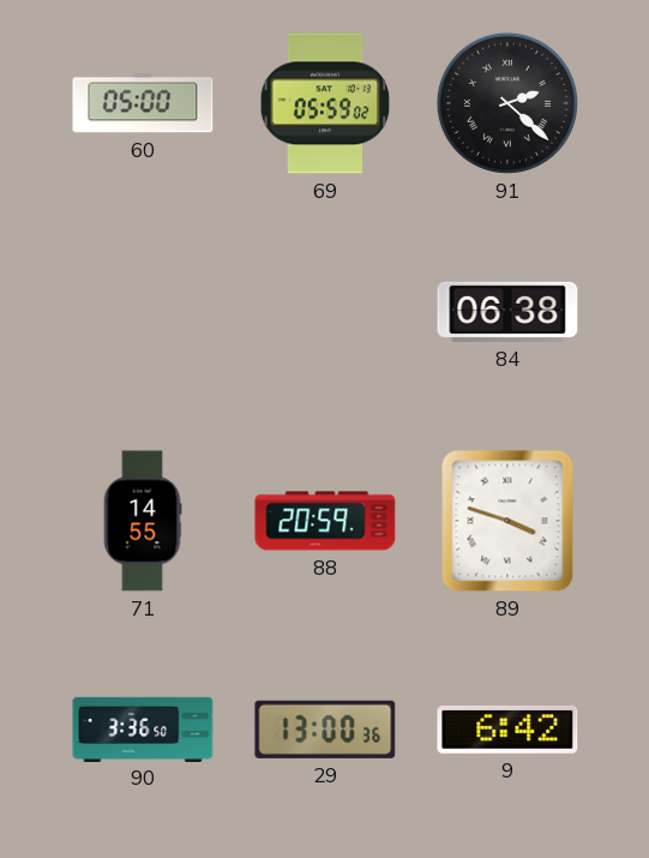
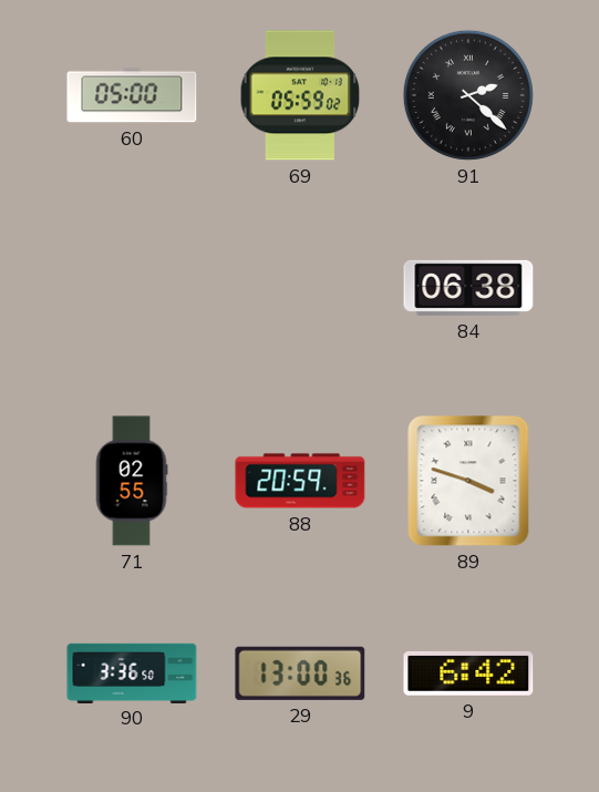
71: 14:55 -> 02:55 (132, 481)
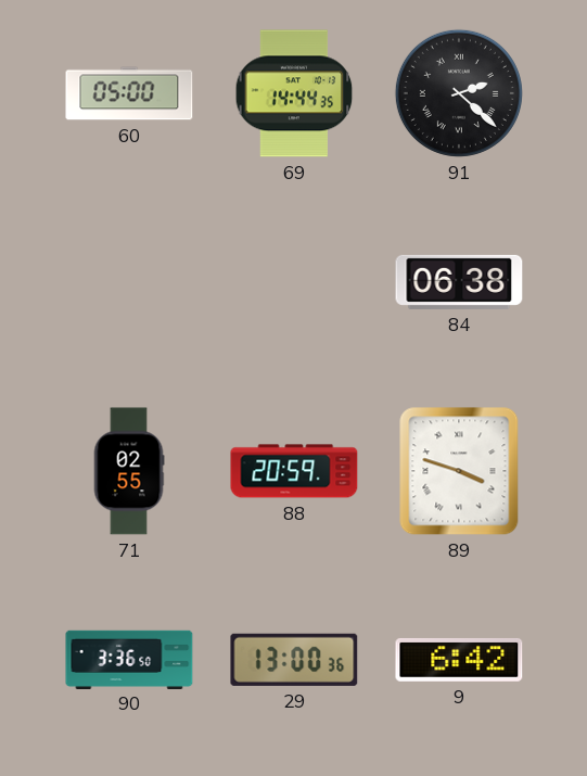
69: 05:59 -> 14:44 (294, 93)
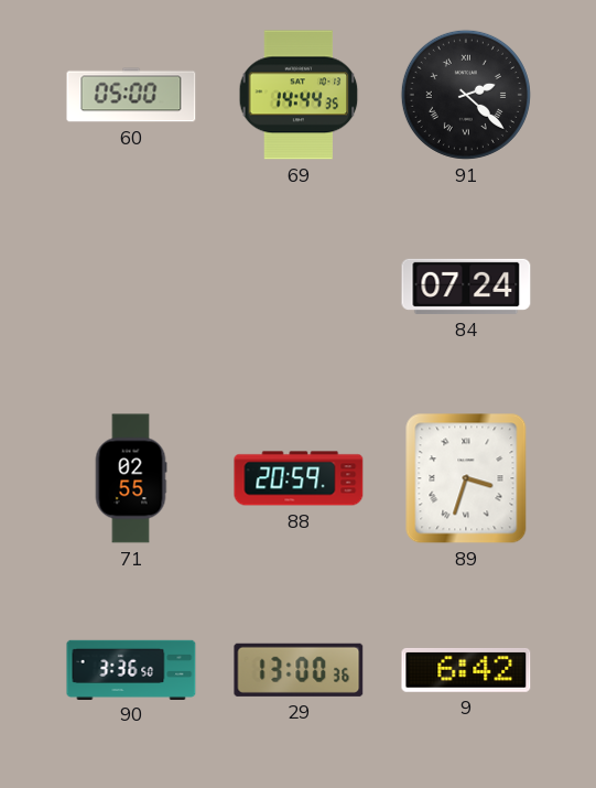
84: 06:38 -> 07:24 (466, 287)
89: 3:48 -> 3:33 (466, 478)
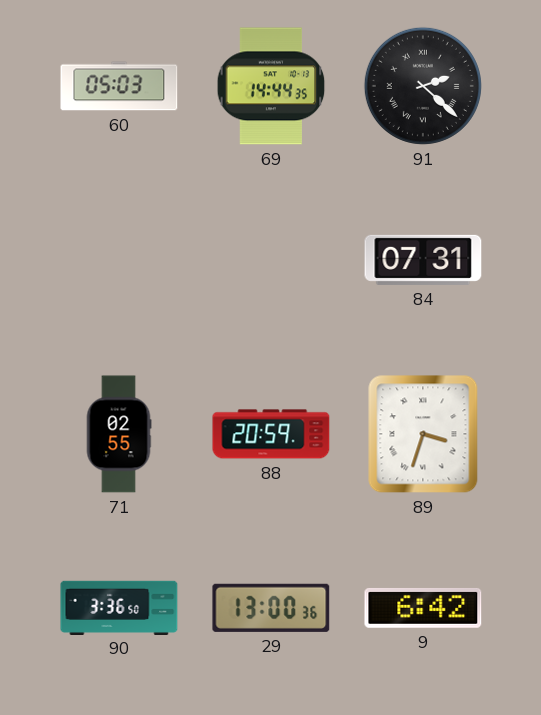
60: 05:00 -> 05:03 (119, 86)
84: 07:24 -> 07:31 (423, 260)
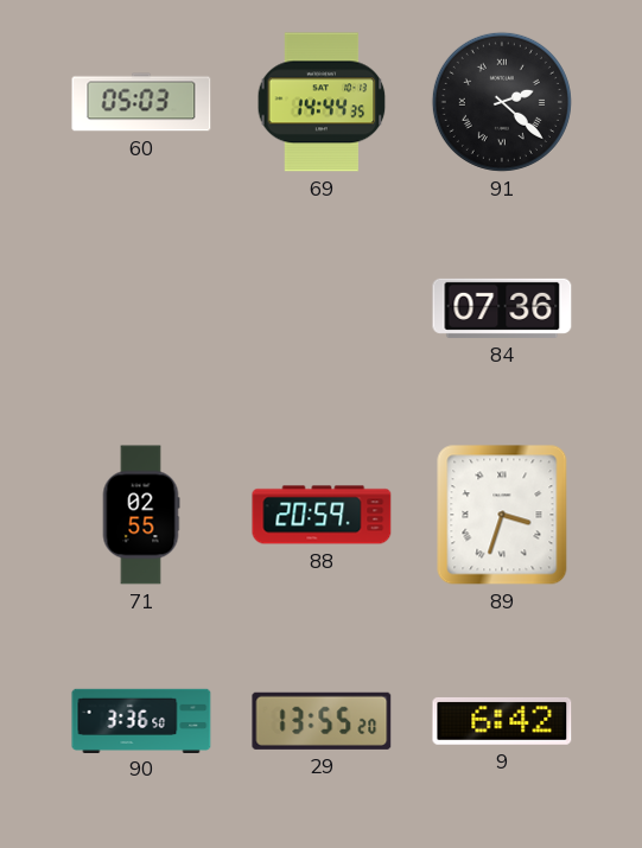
84: 07:31 -> 07:36 (502, 308)
29: 13:00 -> 13:55 (322, 721)
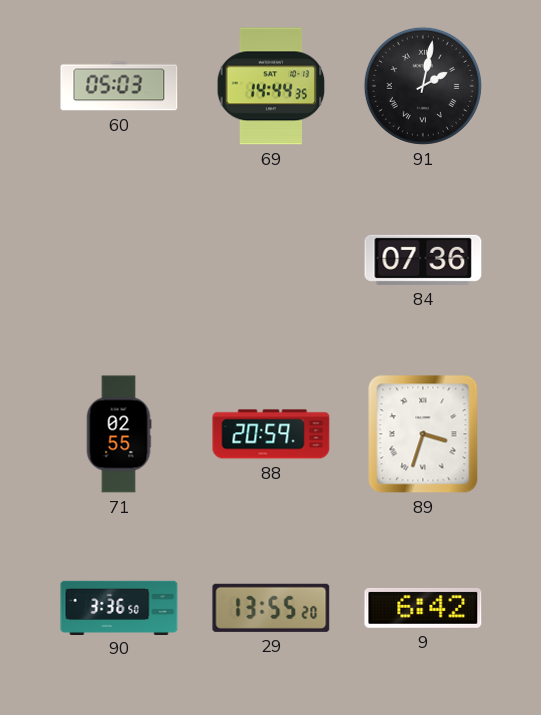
91: 2:22 -> 2:02 (423, 86)
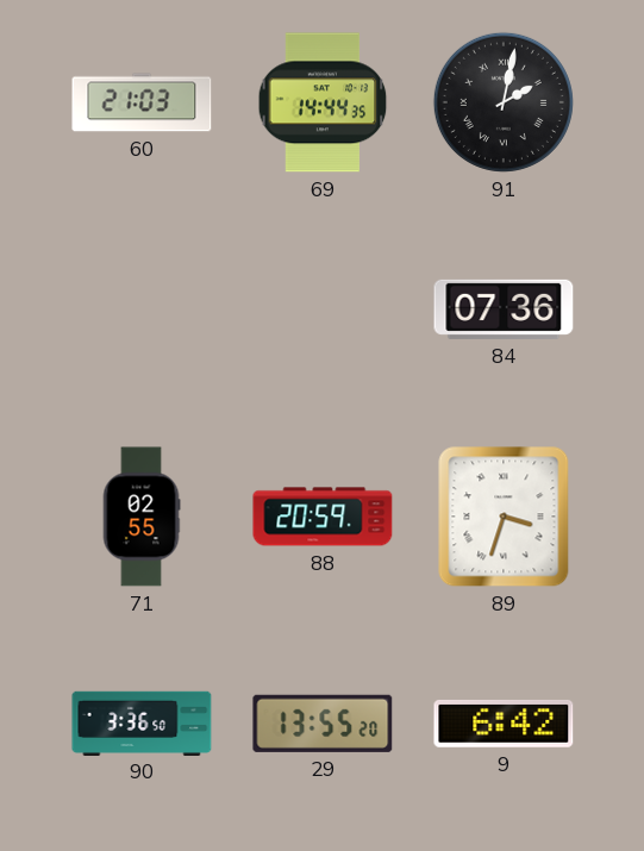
60: 05:03 -> 21:03 (142, 102)
